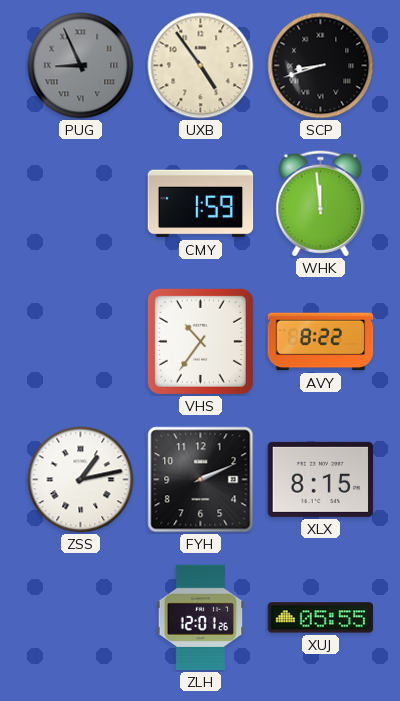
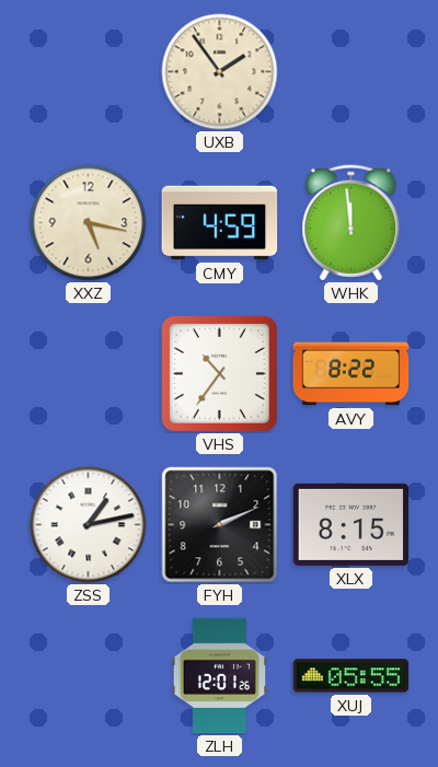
PUG: 8:56 -> none (81, 66)
UXB: 4:54 -> 1:54 (220, 72)
SCP: 8:42 -> none (321, 66)
XXZ: none -> 5:17 (89, 223)
CMY: 1:59 -> 4:59 (220, 223)
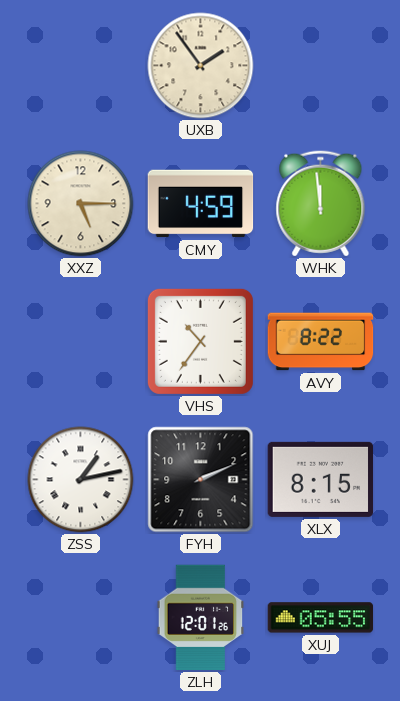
XXZ: 5:17 -> 5:15 (81, 204)
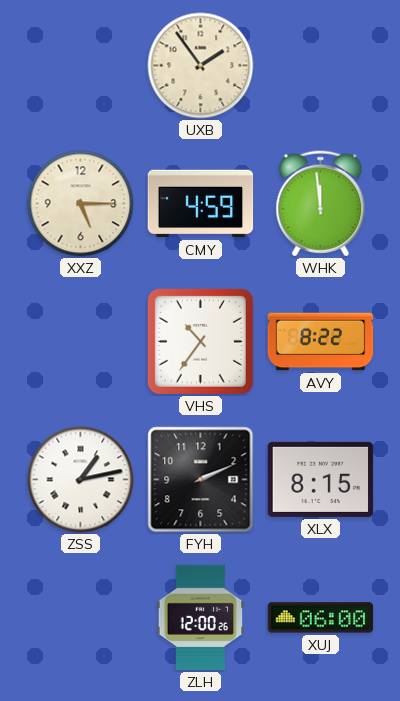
ZLH: 12:01 -> 12:00 (201, 618)
XUJ: 05:55 -> 06:00 (321, 618)
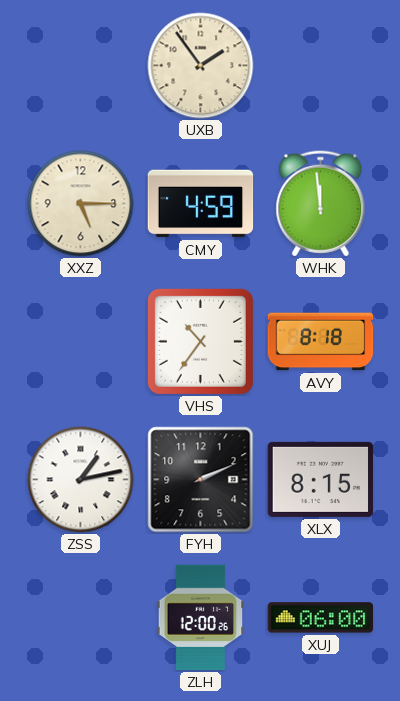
AVY: 8:22 -> 8:18 (321, 342)
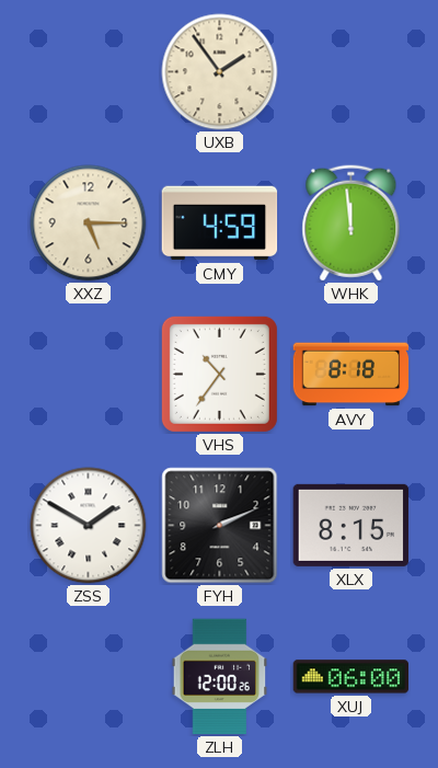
ZSS: 1:13 -> 1:50 (89, 526)
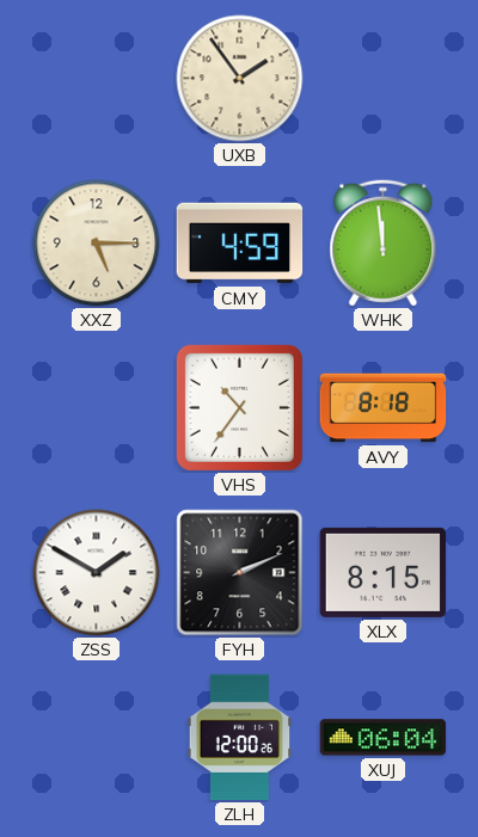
XUJ: 06:00 -> 06:04 (384, 738)
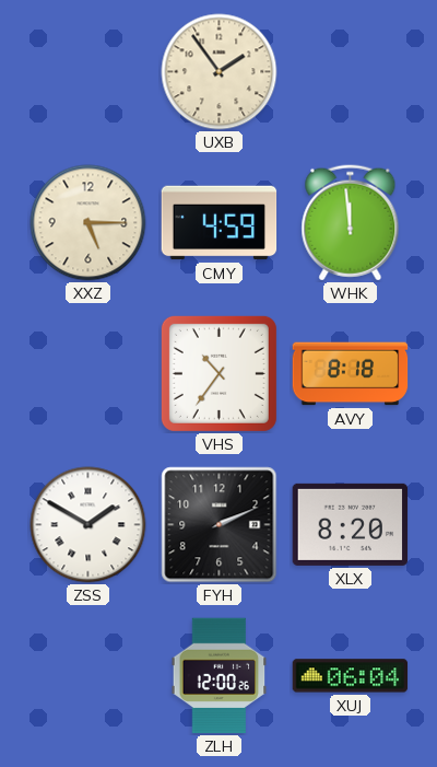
XLX: 8:15 -> 8:20 (351, 524)
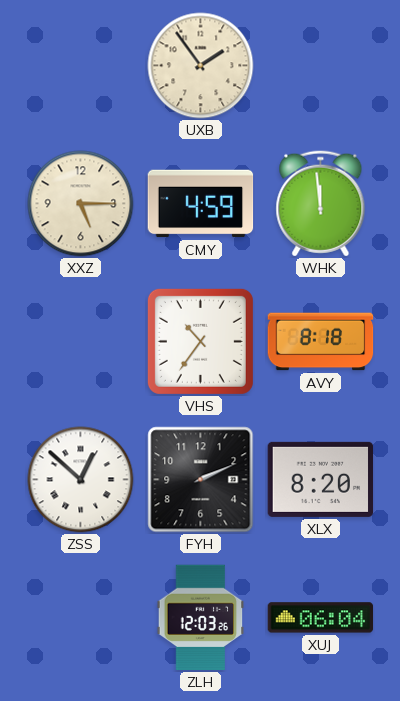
ZSS: 1:50 -> 12:52 (81, 480)
ZLH: 12:00 -> 12:03 (201, 618)
